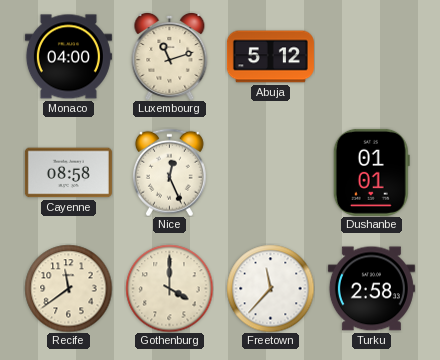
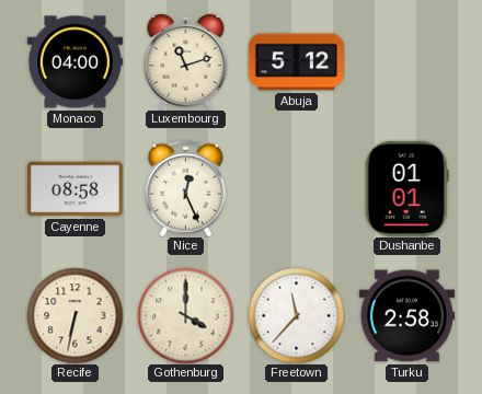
Recife: 11:39 -> 6:32 (74, 315)
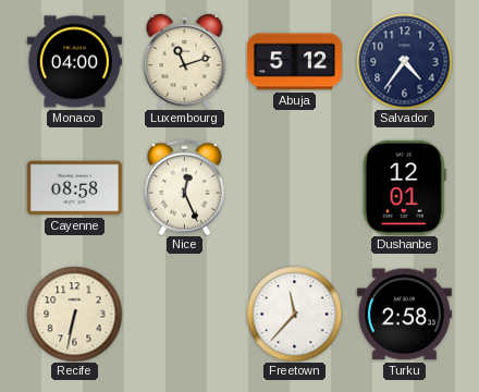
Salvador: none -> 4:36 (404, 61)
Dushanbe: 01:01 -> 12:01 (404, 187)
Gothenburg: 4:00 -> none (185, 315)
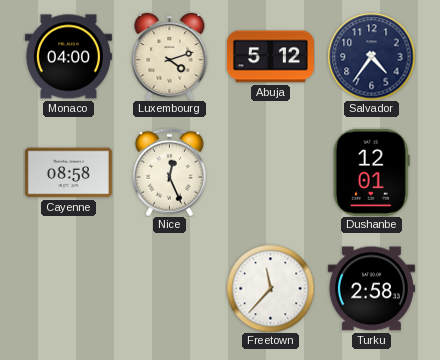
Luxembourg: 11:12 -> 4:12 (170, 56)
Recife: 6:32 -> none (74, 314)
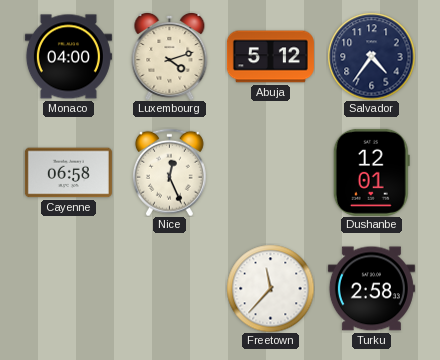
Cayenne: 08:58 -> 06:58 (68, 173)
